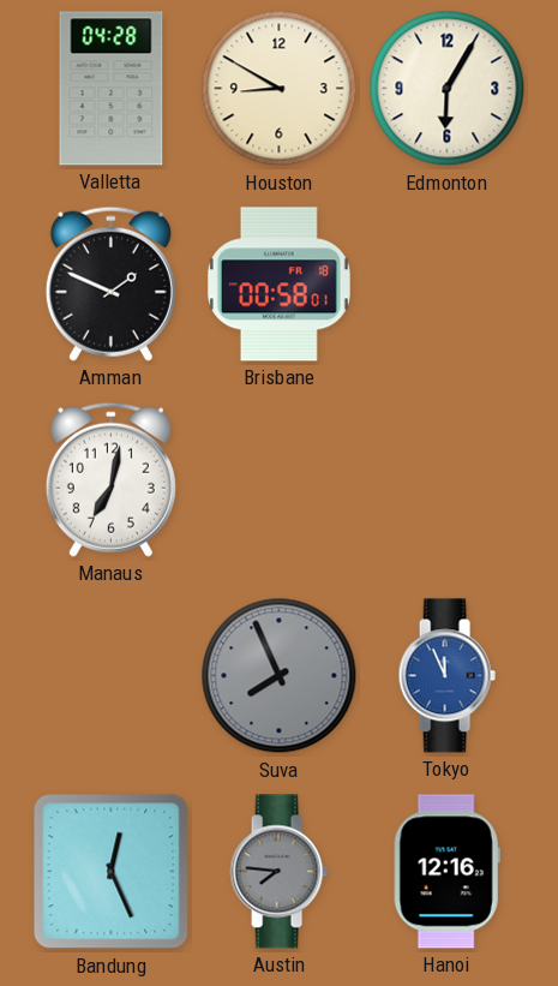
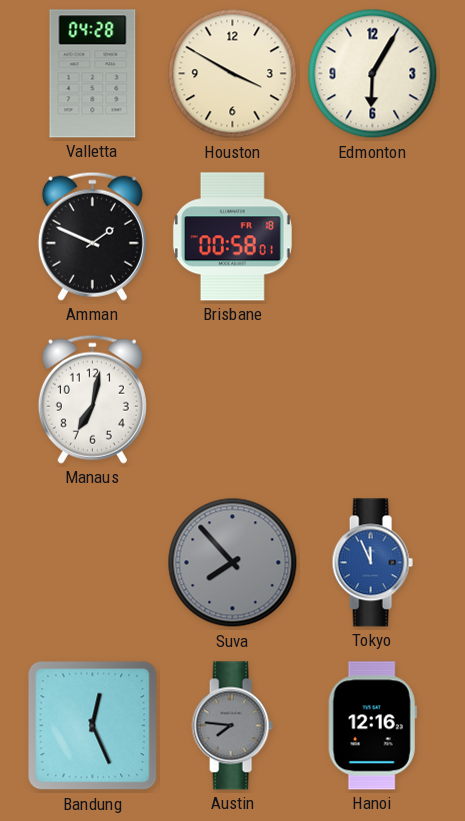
Houston: 8:50 -> 3:50 (233, 74)
Suva: 7:56 -> 7:53 (233, 563)
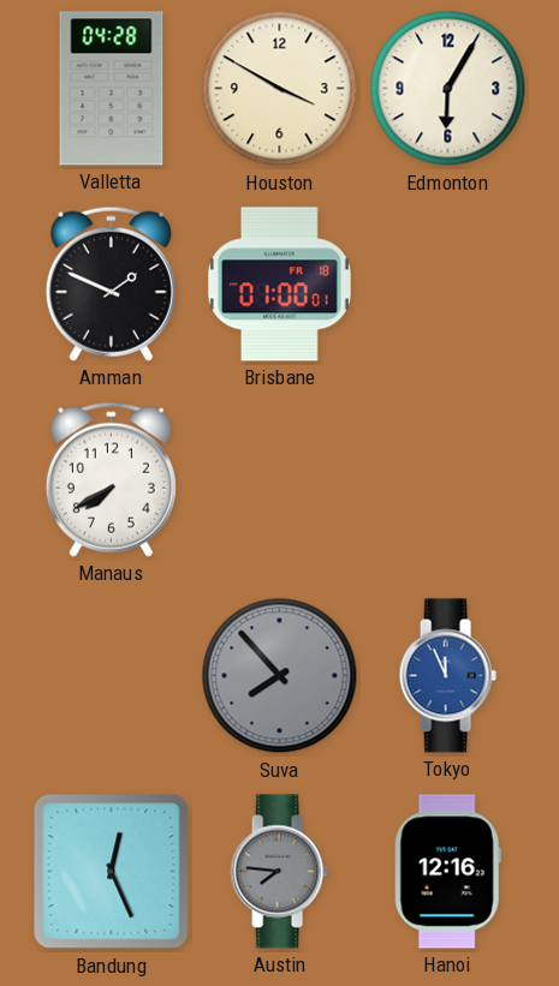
Brisbane: 00:58 -> 01:00 (279, 285)
Manaus: 7:02 -> 7:40 (111, 479)
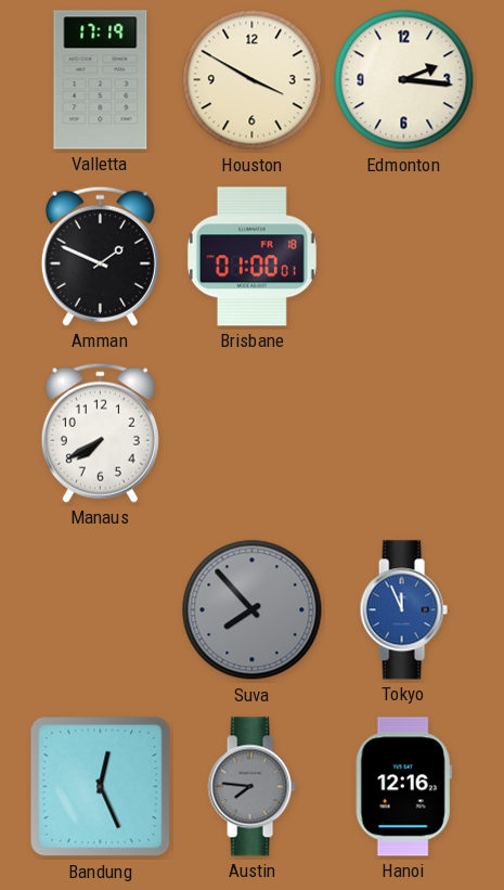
Valletta: 04:28 -> 17:19 (101, 80)
Edmonton: 6:05 -> 2:16 (404, 80)
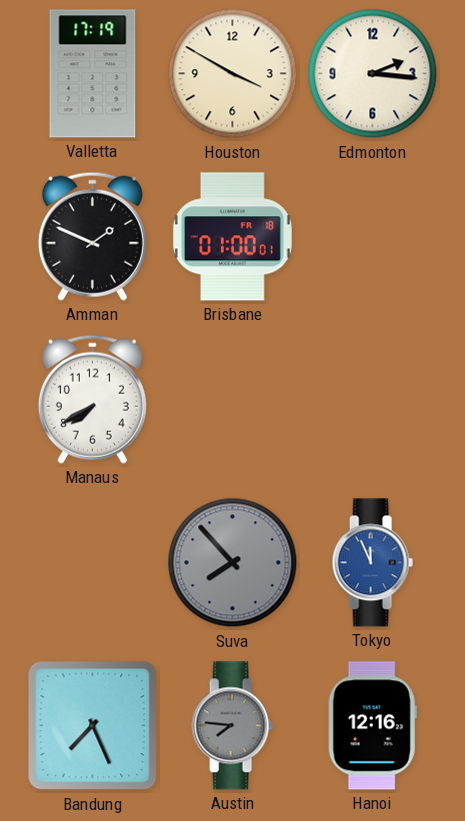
Bandung: 12:26 -> 7:26 (93, 726)
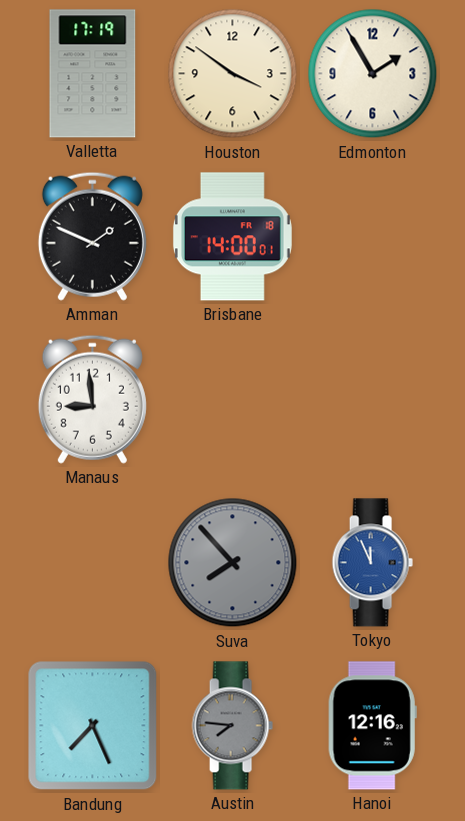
Houston: 3:50 -> 3:51 (233, 74)
Edmonton: 2:16 -> 1:55 (373, 74)
Brisbane: 01:00 -> 14:00 (232, 237)
Manaus: 7:40 -> 8:59 (92, 399)
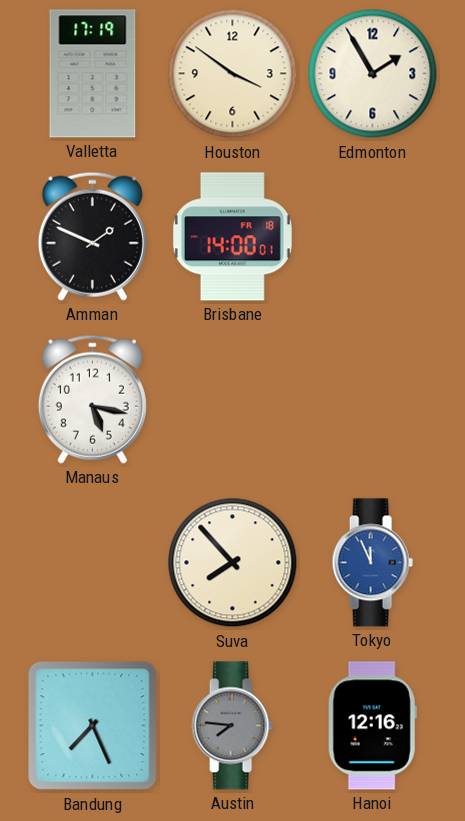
Manaus: 8:59 -> 5:17 (92, 399)
Suva dial: grey -> cream (233, 563)
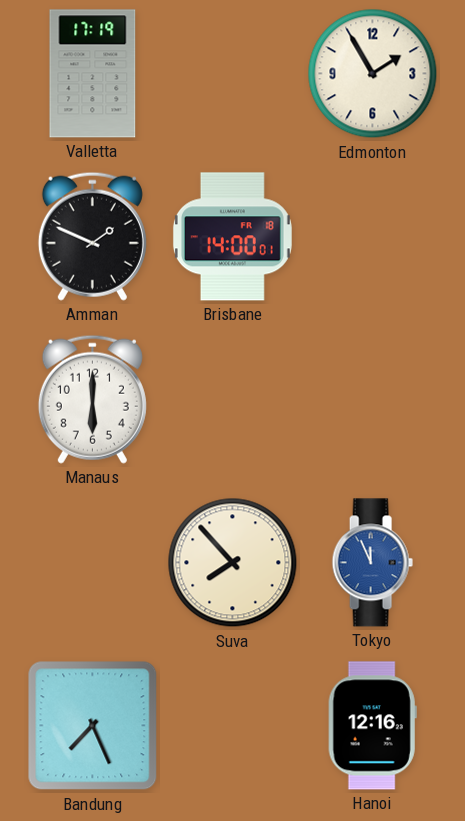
Houston: 3:51 -> none (233, 74)
Manaus: 5:17 -> 6:00 (92, 399)
Austin: 7:46 -> none (232, 726)
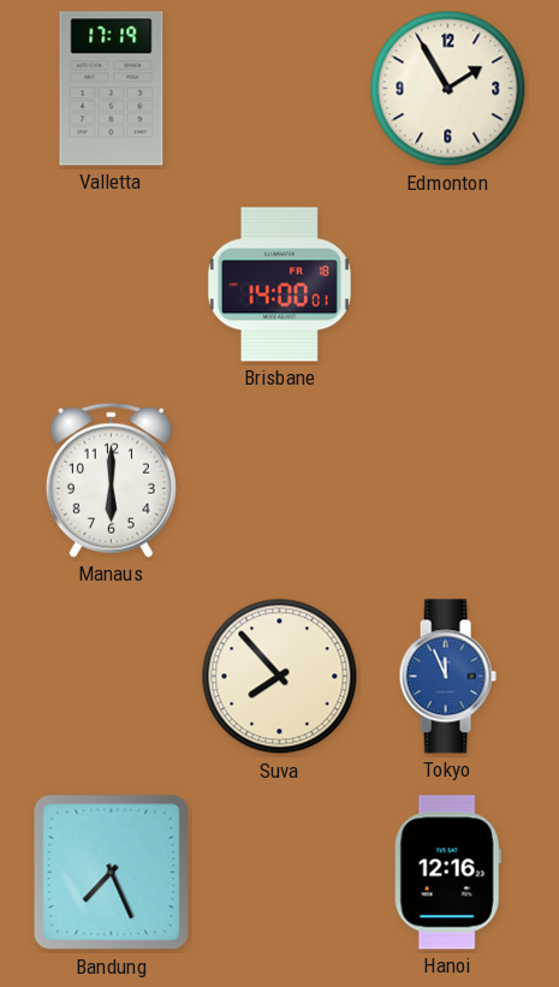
Amman: 1:49 -> none (92, 236)
